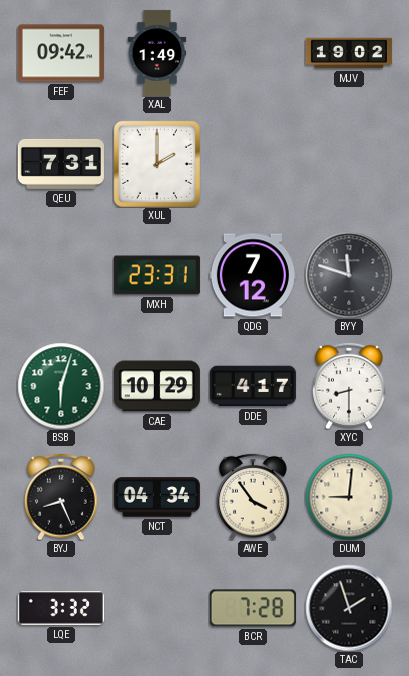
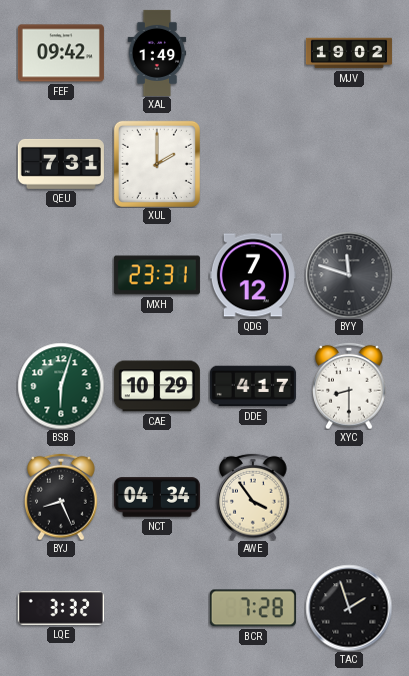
DUM: 9:01 -> none (349, 497)
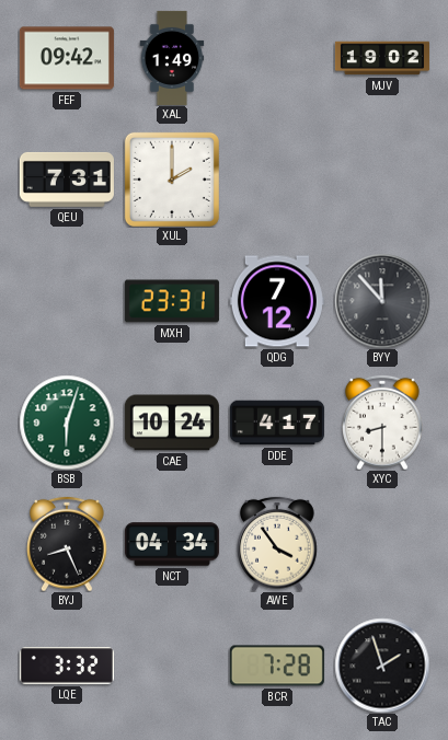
BYY: 11:48 -> 11:53 (382, 301)
CAE: 10:29 -> 10:24 (172, 423)
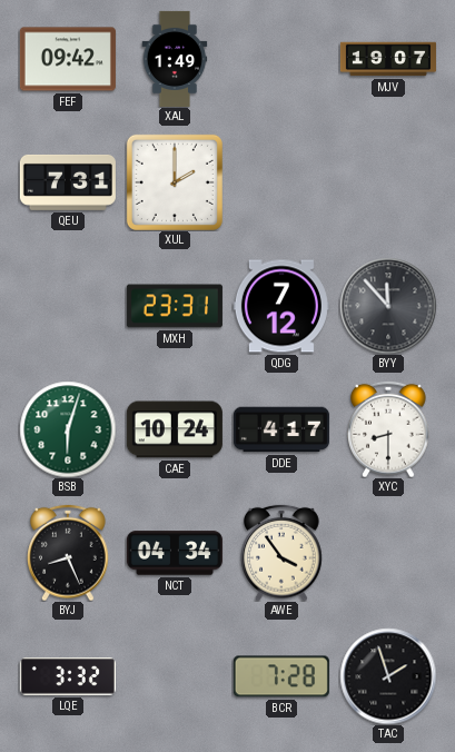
MJV: 19:02 -> 19:07 (388, 59)
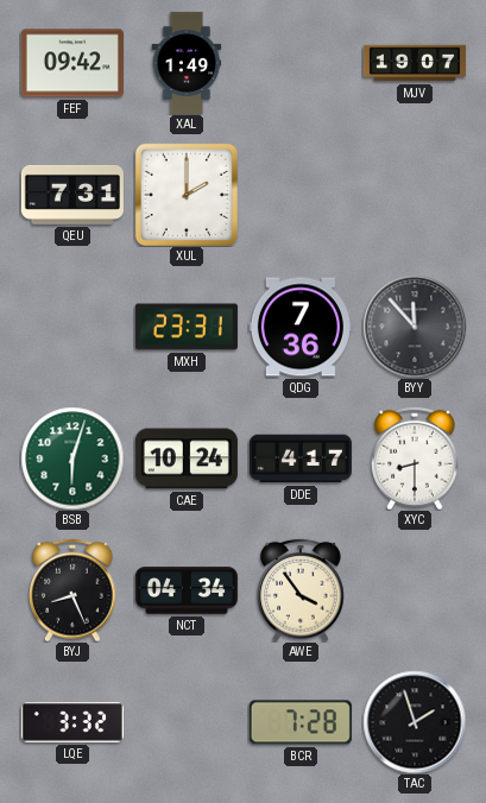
QDG: 7:12 -> 7:36 (301, 327)
